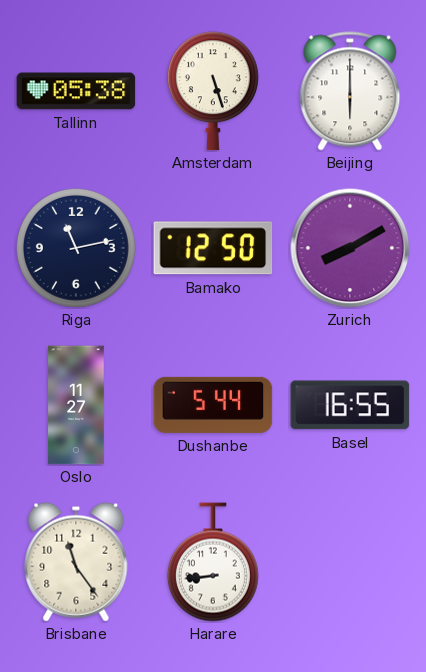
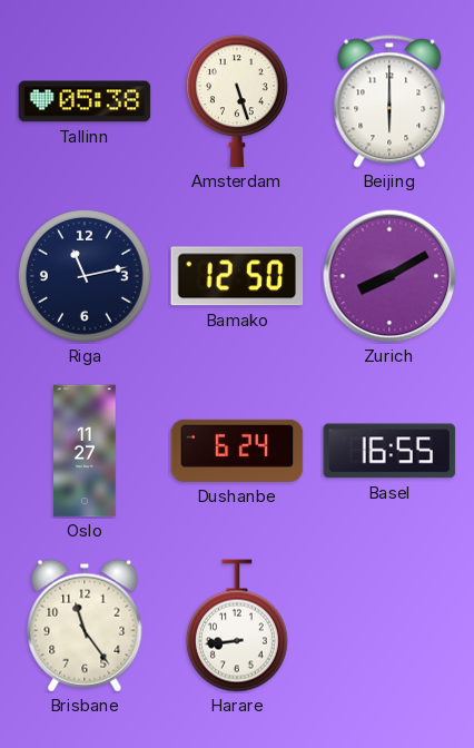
Dushanbe: 5:44 -> 6:24 (237, 451)
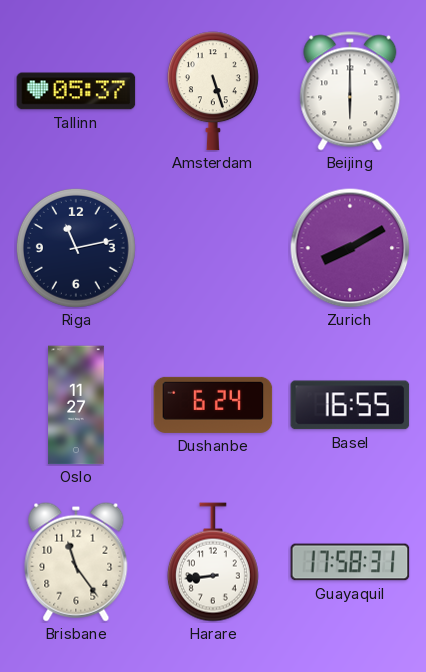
Tallinn: 05:38 -> 05:37 (76, 91)
Bamako: 12:50 -> none (237, 276)
Guayaquil: none -> 17:58 (350, 562)
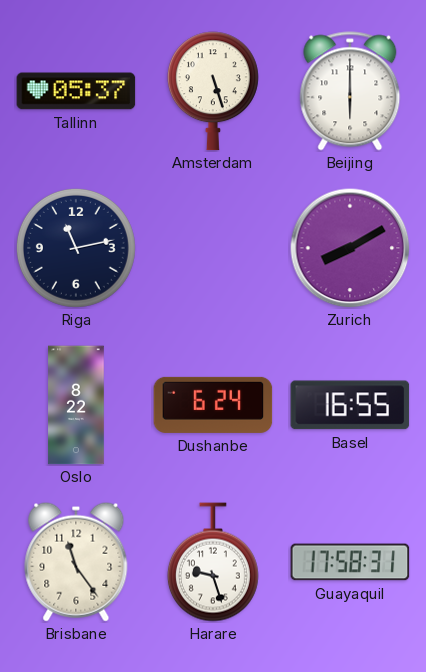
Oslo: 11:27 -> 8:22 (76, 405)
Harare: 8:44 -> 9:27 (213, 562)
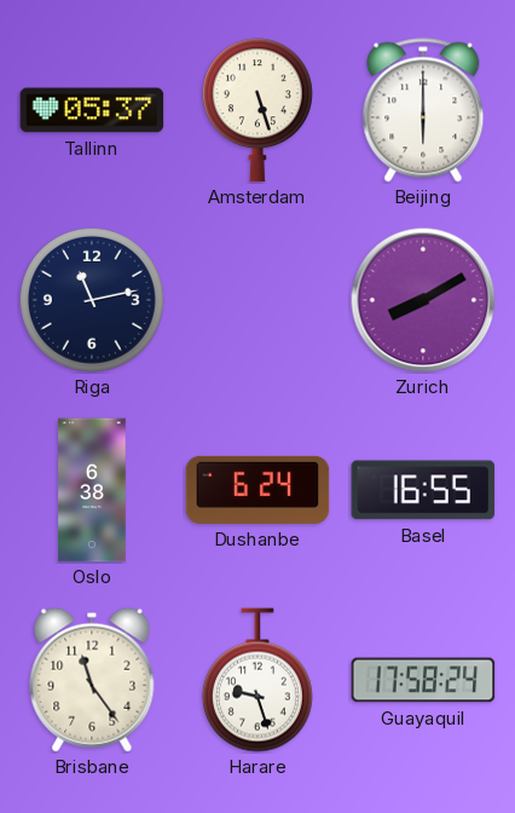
Oslo: 8:22 -> 6:38 (92, 490)
Guayaquil: 17:58:31 -> 17:58:24 (423, 680)
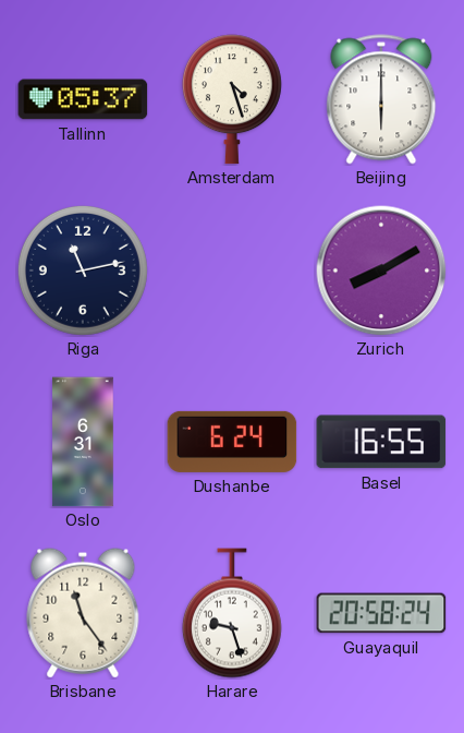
Amsterdam: 5:27 -> 4:27 (232, 99)
Oslo: 6:38 -> 6:31 (83, 442)
Guayaquil: 17:58 -> 20:58 (381, 613)
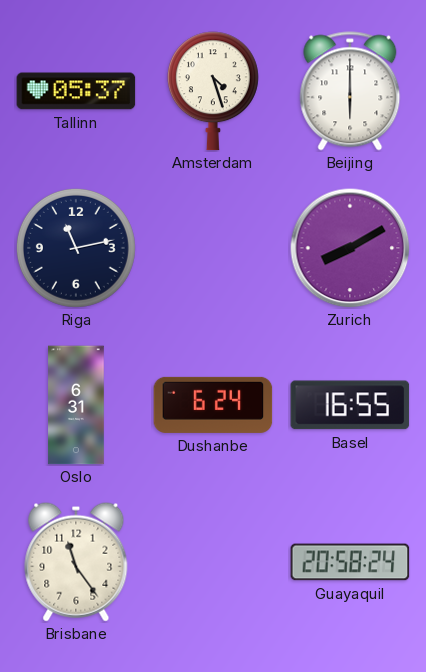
Harare: 9:27 -> none (232, 613)
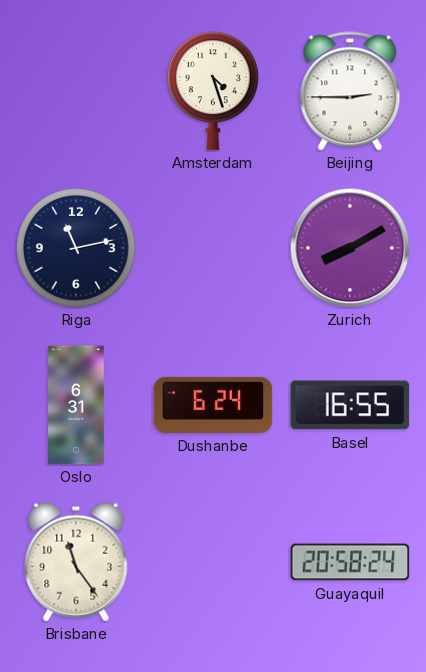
Tallinn: 05:37 -> none (76, 91)
Beijing: 6:00 -> 2:45 (350, 91)
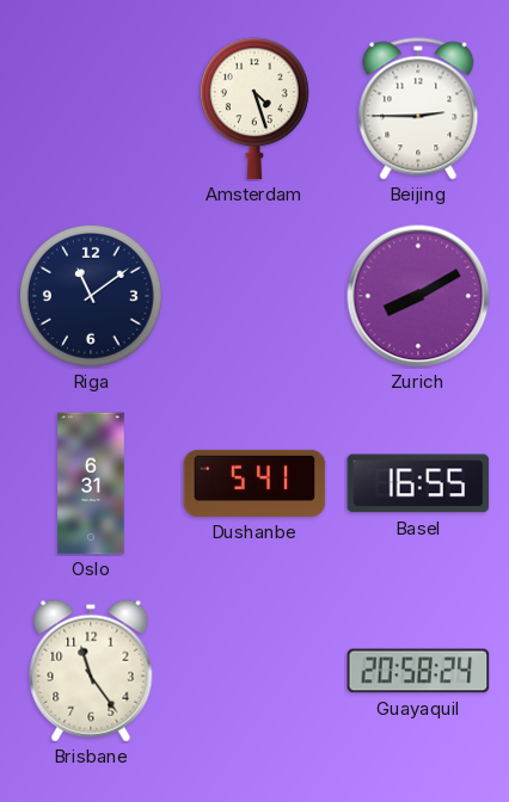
Riga: 11:13 -> 11:09 (91, 296)
Dushanbe: 6:24 -> 5:41 (254, 483)
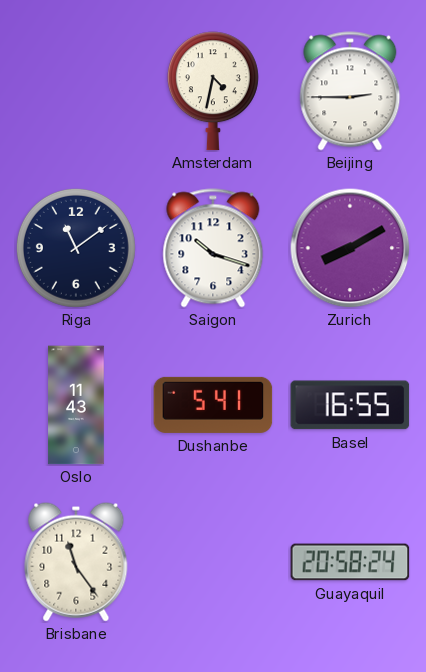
Amsterdam: 4:27 -> 4:32 (213, 91)
Saigon: none -> 10:18 (213, 248)
Oslo: 6:31 -> 11:43 (76, 405)
